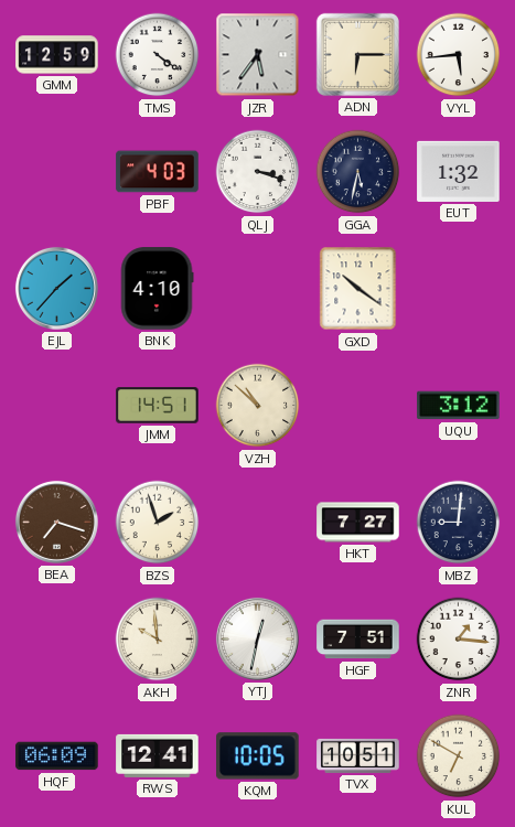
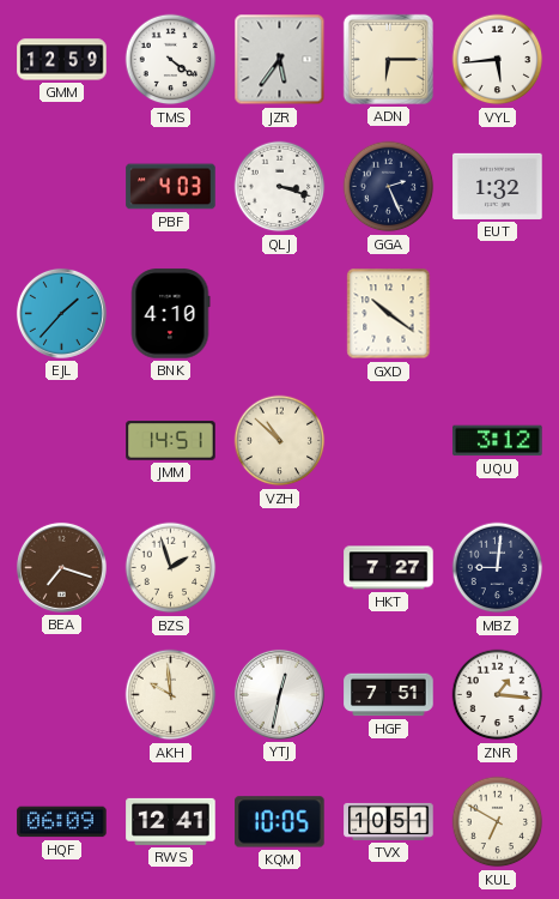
GGA: 5:32 -> 2:26 (389, 187)
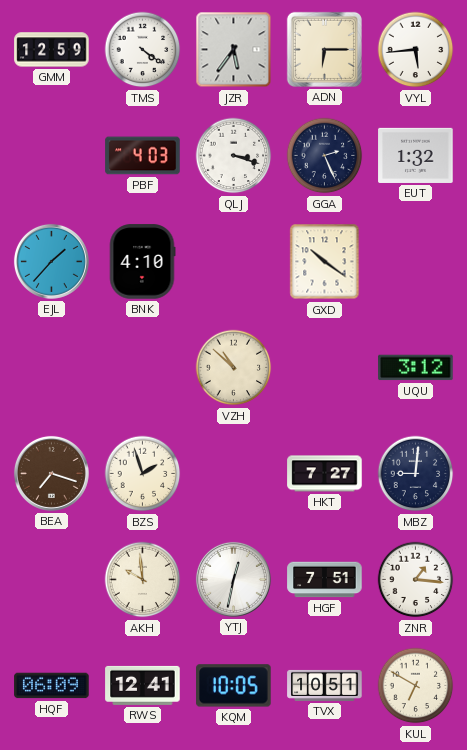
JMM: 14:51 -> none (171, 441)
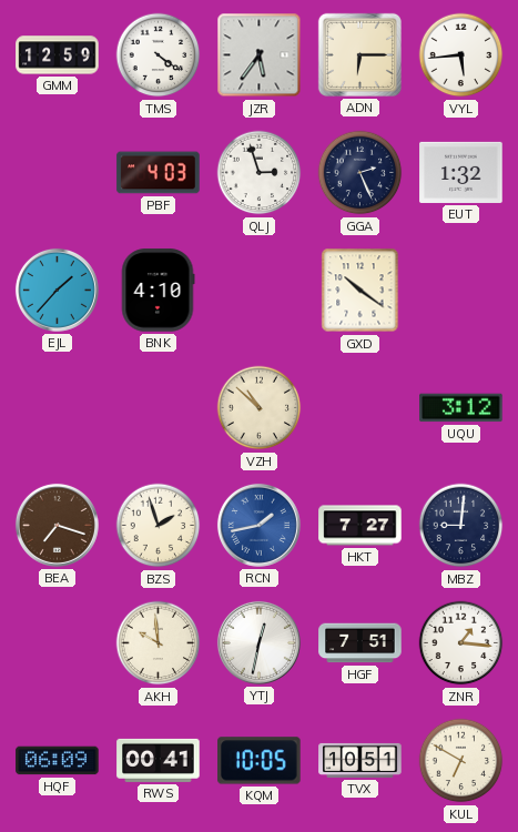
QLJ: 3:18 -> 2:57 (260, 173)
RCN: none -> 1:43 (258, 525)
RWS: 12:41 -> 00:41 (159, 760)
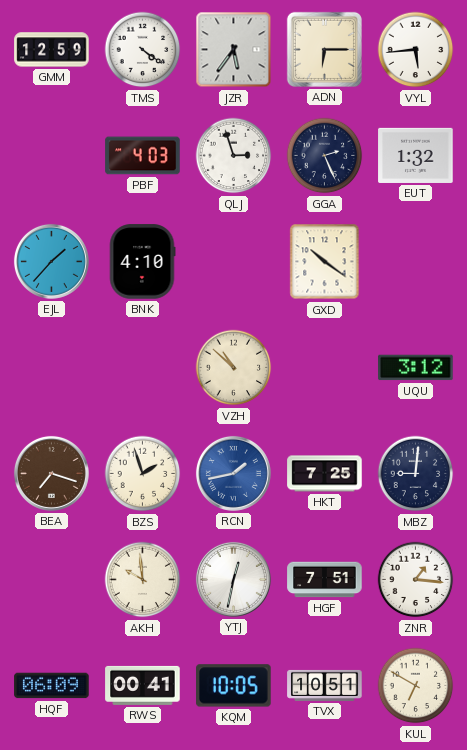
HKT: 7:27 -> 7:25 (325, 474)
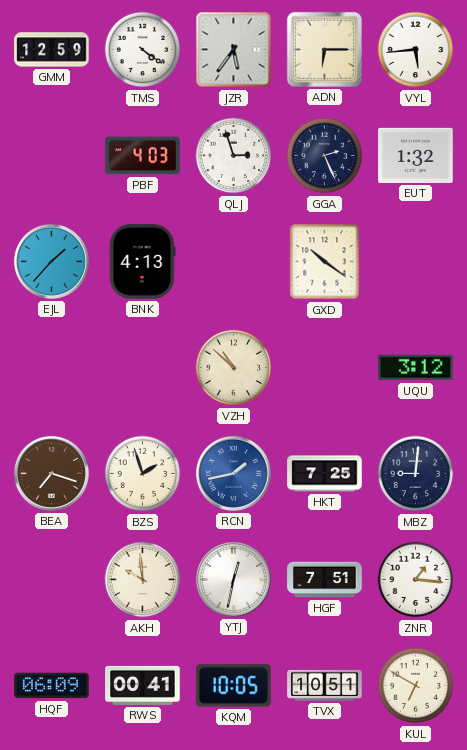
BNK: 4:10 -> 4:13 (142, 262)
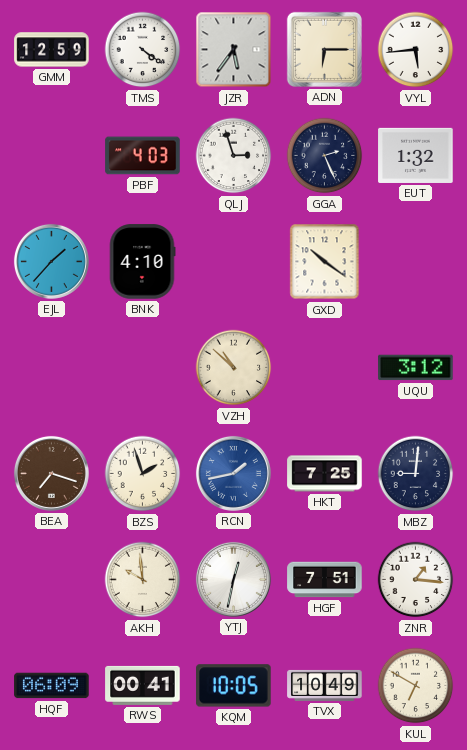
BNK: 4:13 -> 4:10 (142, 262)
TVX: 10:51 -> 10:49 (325, 685)
